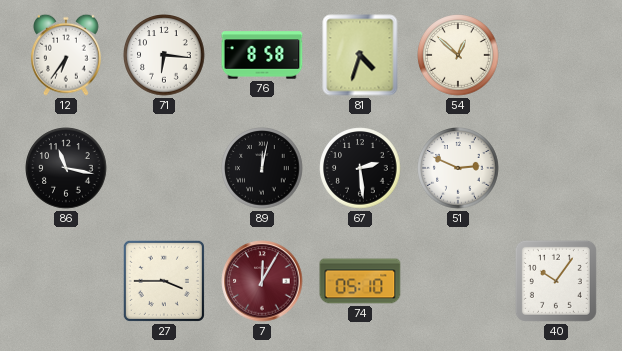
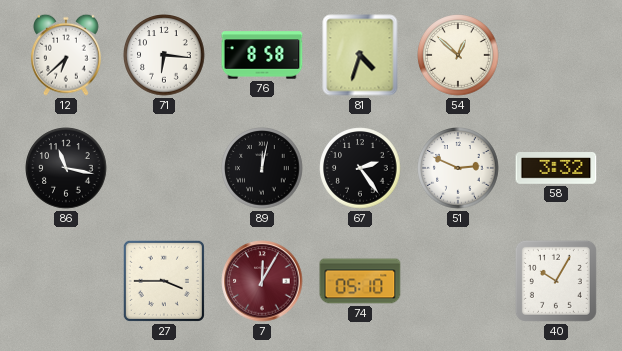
12: 6:36 -> 6:38 (67, 55)
67: 2:29 -> 2:24 (360, 168)
58: none -> 3:32 (556, 169)
40: 10:06 -> 10:05 (556, 281)
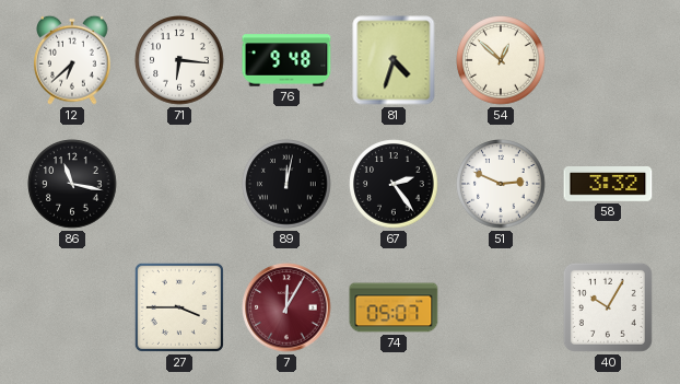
76: 8:58 -> 9:48 (286, 60)
74: 05:10 -> 05:07 (394, 307)
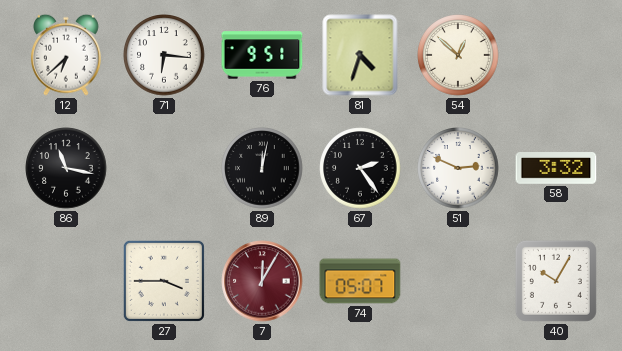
76: 9:48 -> 9:51 (262, 55)
